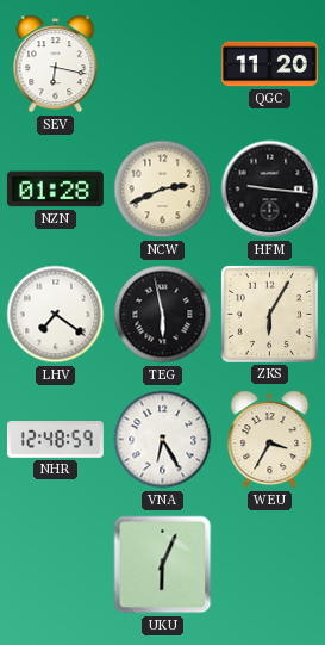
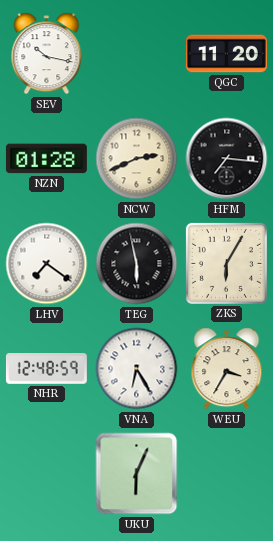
SEV: 6:17 -> 10:17 (47, 54)
HFM: 9:16 -> 7:16 (227, 159)
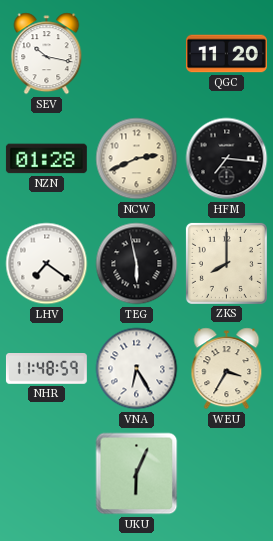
ZKS: 6:05 -> 8:00 (226, 263)
NHR: 12:48 -> 11:48 (46, 369)
